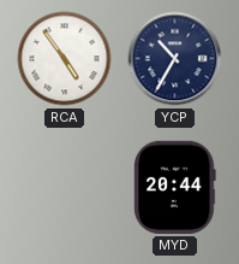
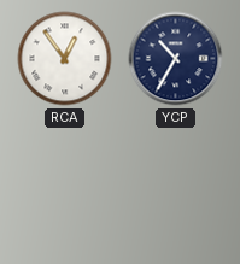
RCA: 4:54 -> 12:54 (65, 59)
MYD: 20:44 -> none (175, 187)
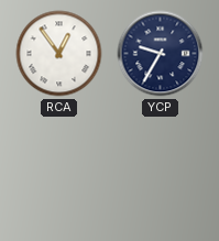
YCP: 10:35 -> 9:35 (161, 54)
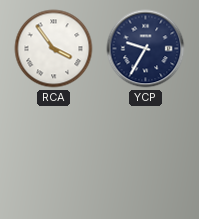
RCA: 12:54 -> 3:54 (54, 49)
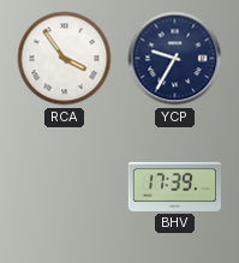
BHV: none -> 17:39 (175, 186)
